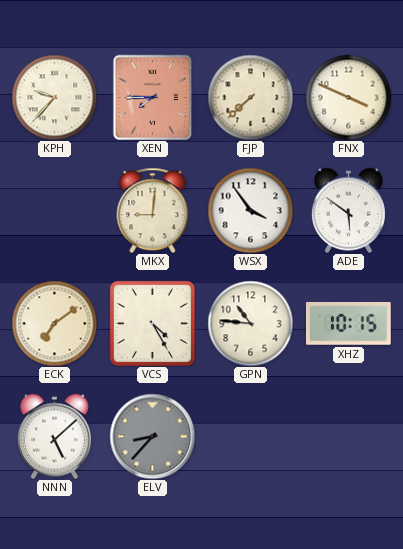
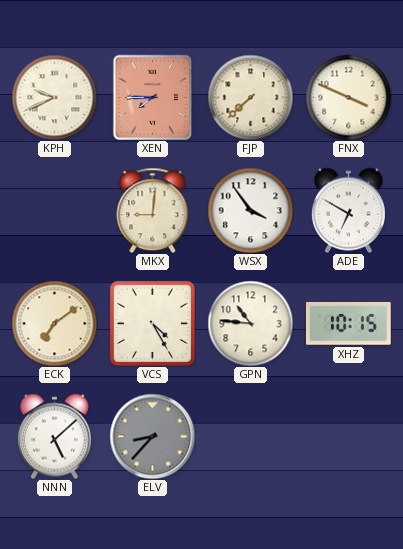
KPH: 9:37 -> 9:41 (54, 97)
ADE: 5:51 -> 6:50 (348, 210)
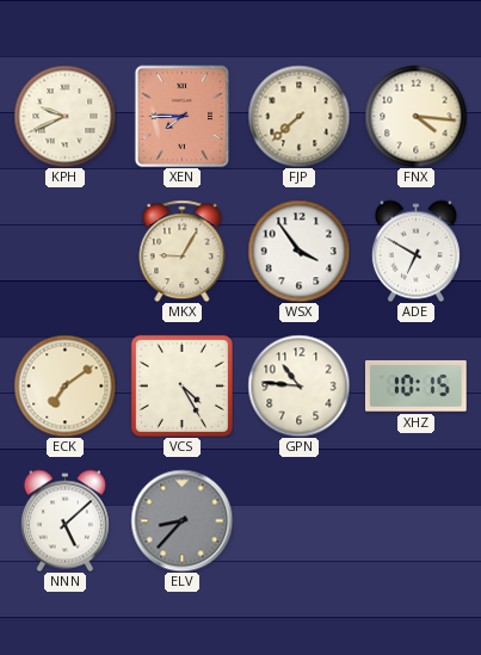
FNX: 3:49 -> 4:16 (415, 116)
MKX: 9:01 -> 9:05 (183, 251)
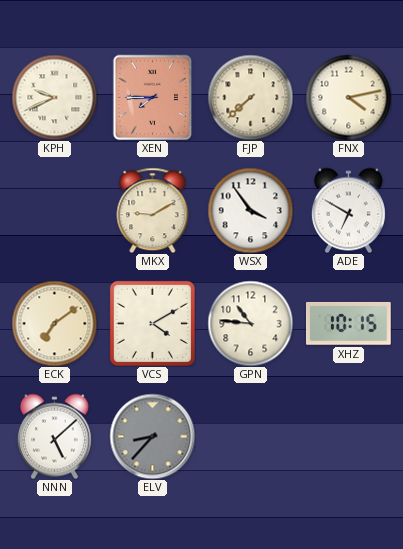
FNX: 4:16 -> 4:13 (348, 97)
MKX: 9:05 -> 9:10 (153, 210)
VCS: 4:25 -> 4:10 (152, 323)
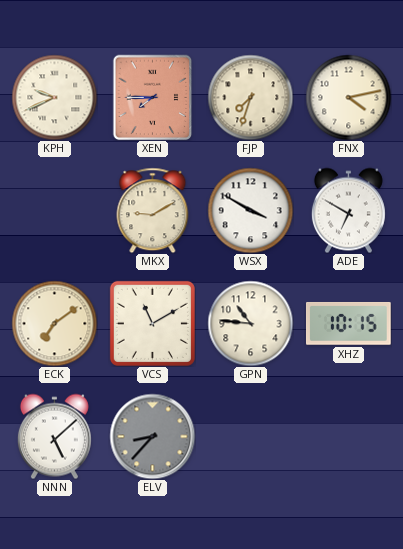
FJP: 7:38 -> 7:33 (250, 97)
WSX: 3:54 -> 3:50 (250, 210)
VCS: 4:10 -> 11:10 (152, 323)
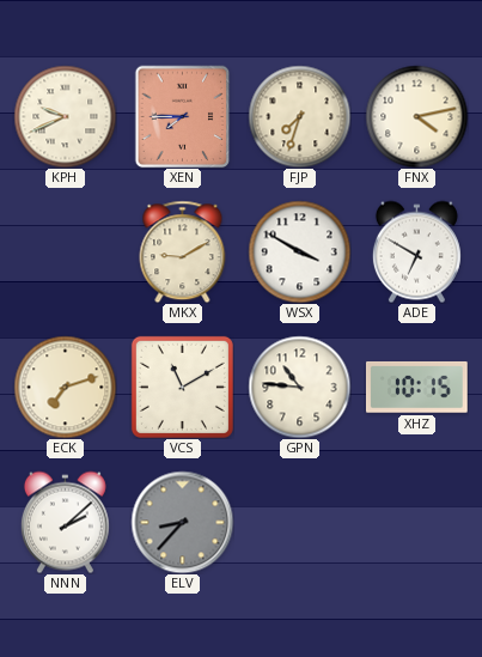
ECK: 7:09 -> 7:12 (65, 387)
NNN: 5:08 -> 2:08 (65, 522)
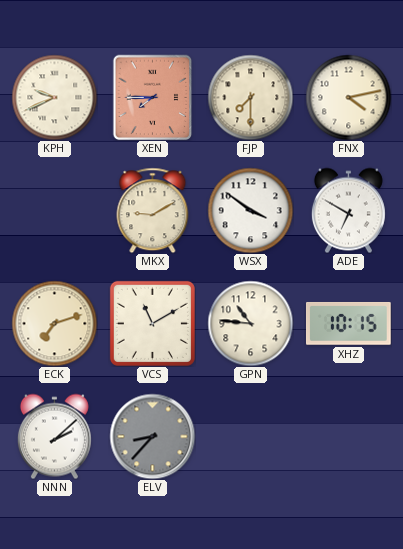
FJP: 7:33 -> 7:30 (250, 97)
WSX: 3:50 -> 3:51 (250, 210)
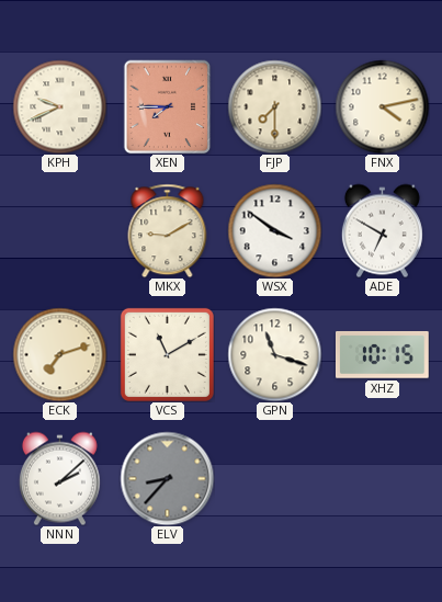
GPN: 10:46 -> 11:18 (274, 354)
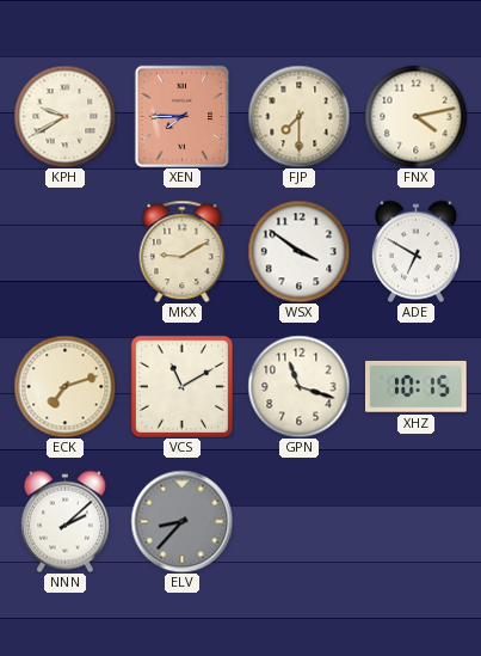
KPH: 9:41 -> 9:40 (64, 116)
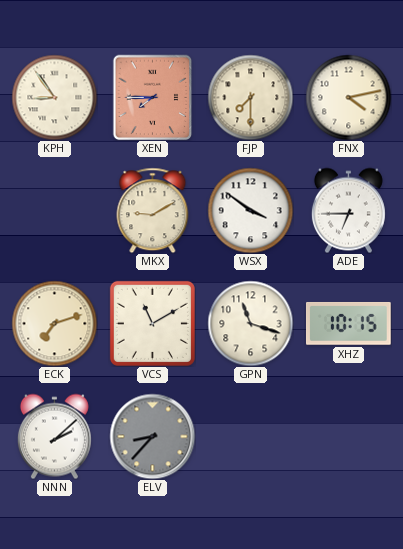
KPH: 9:40 -> 8:54 (54, 97)
ADE: 6:50 -> 6:45 (348, 210)
